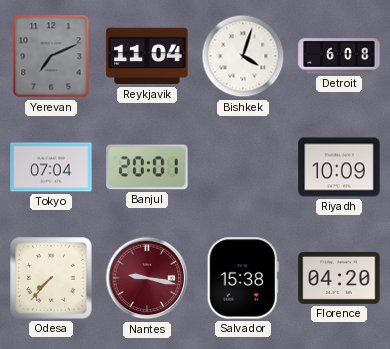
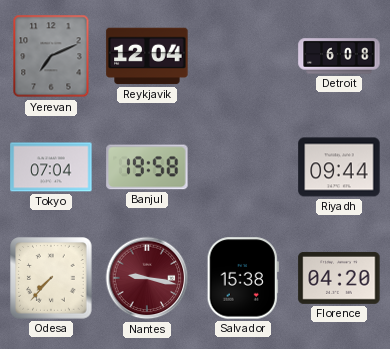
Reykjavik: 11:04 -> 12:04 (147, 56)
Bishkek: 4:03 -> none (243, 56)
Banjul: 20:01 -> 19:58 (147, 167)
Riyadh: 10:09 -> 09:44 (339, 167)
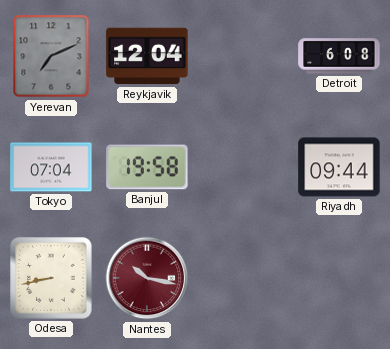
Odesa: 7:37 -> 8:43 (51, 278)
Nantes: 9:17 -> 10:17 (147, 278)
Salvador: 15:38 -> none (243, 278)
Florence: 04:20 -> none (339, 278)
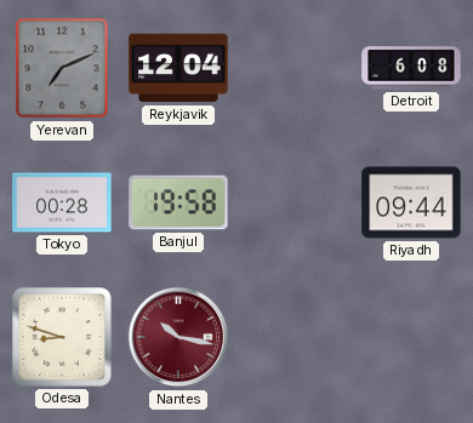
Tokyo: 07:04 -> 00:28 (62, 202)
Odesa: 8:43 -> 8:48 (62, 337)
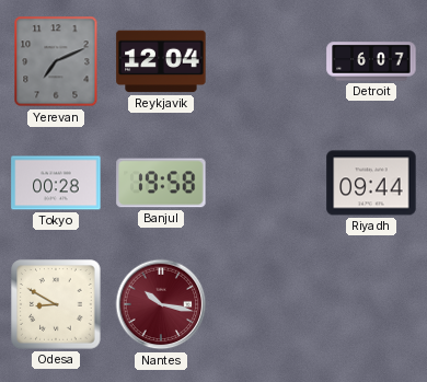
Detroit: 6:08 -> 6:07 (371, 61)
Odesa: 8:48 -> 8:50 (56, 304)
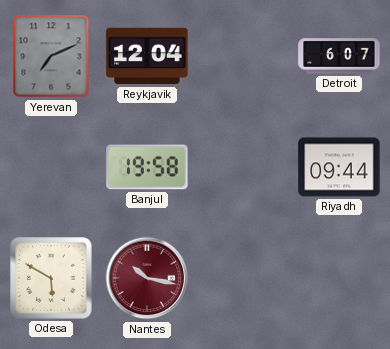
Tokyo: 00:28 -> none (56, 183)
Odesa: 8:50 -> 5:50 (51, 278)
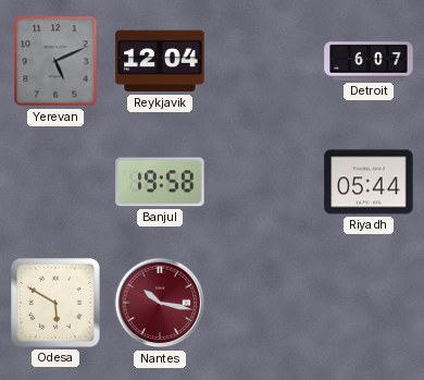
Yerevan: 7:11 -> 5:11 (55, 61)
Riyadh: 09:44 -> 05:44 (369, 182)
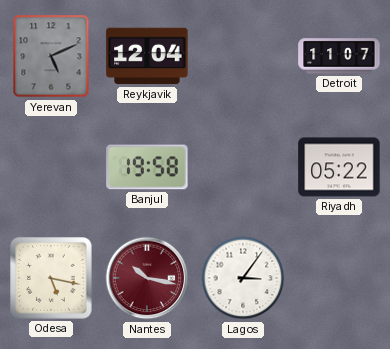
Detroit: 6:07 -> 11:07 (339, 56)
Riyadh: 05:44 -> 05:22 (339, 167)
Odesa: 5:50 -> 5:17 (51, 278)
Lagos: none -> 3:06 (243, 278)
